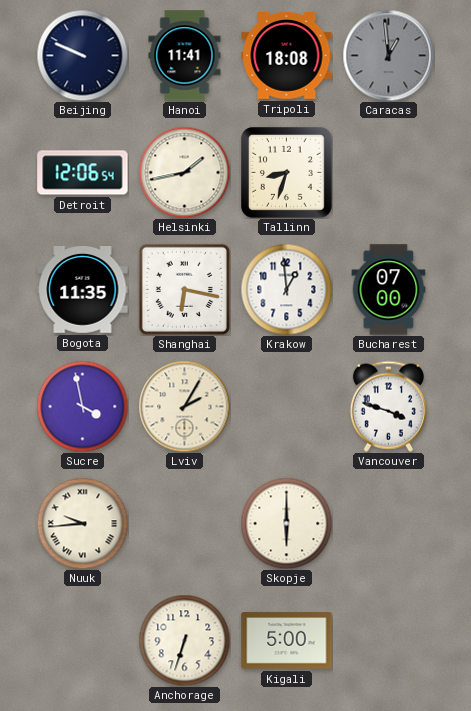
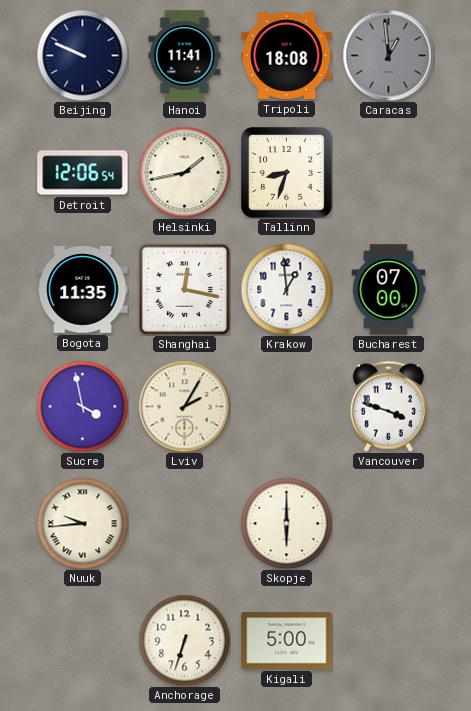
Shanghai: 6:17 -> 12:17 (184, 289)
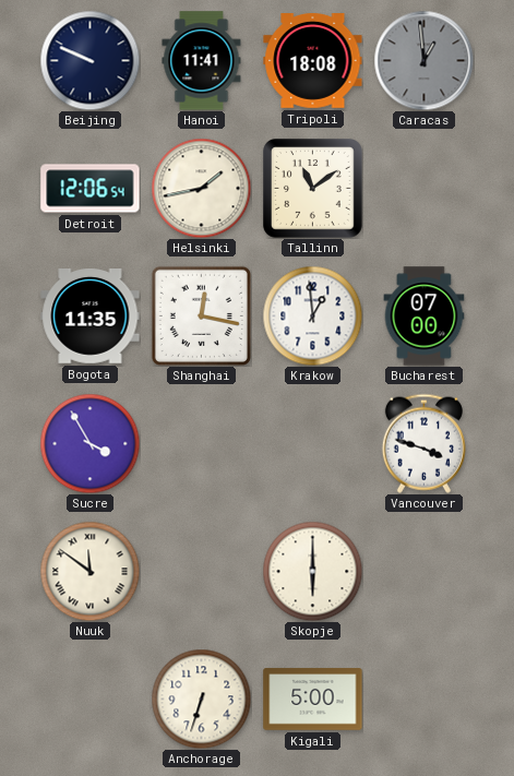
Tallinn: 8:33 -> 11:09 (313, 189)
Sucre: 3:58 -> 3:55 (89, 443)
Lviv: 2:05 -> none (184, 406)
Nuuk: 9:44 -> 11:51 (89, 571)
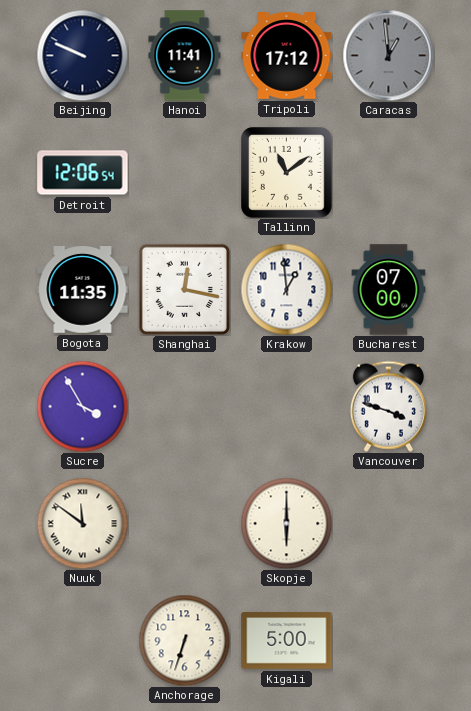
Tripoli: 18:08 -> 17:12 (287, 56)
Helsinki: 1:43 -> none (201, 188)
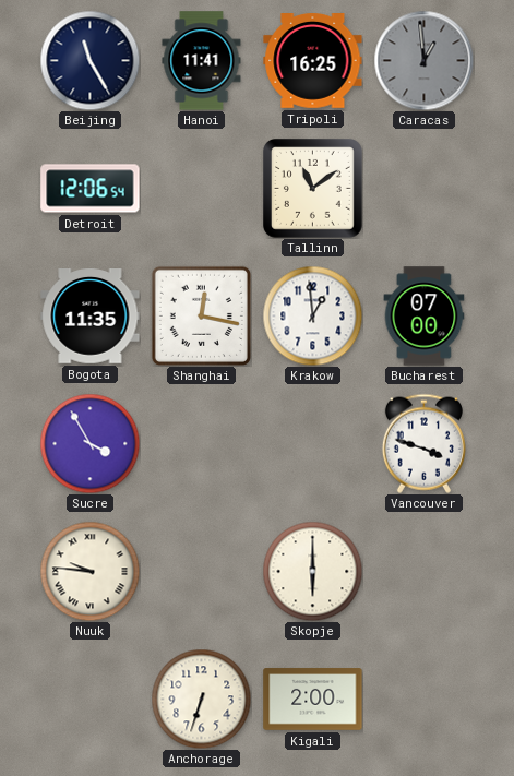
Beijing: 9:49 -> 11:25 (89, 60)
Tripoli: 17:12 -> 16:25 (313, 61)
Nuuk: 11:51 -> 9:46 (89, 571)
Kigali: 5:00 -> 2:00 (313, 700)
